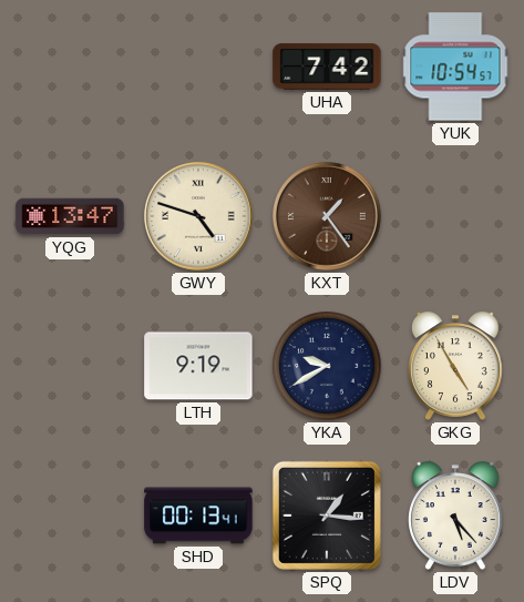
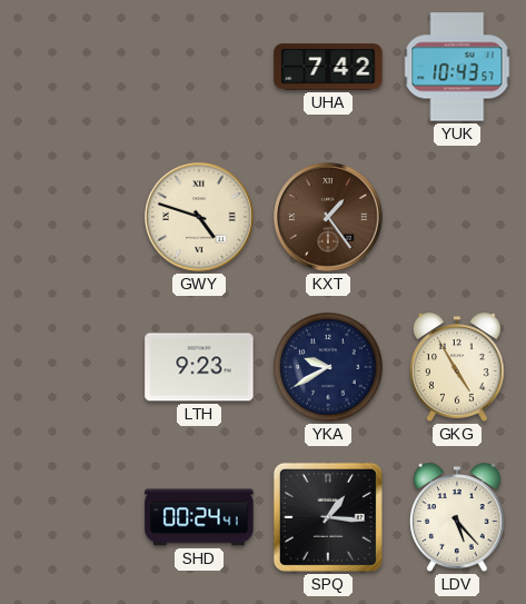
YUK: 10:54 -> 10:43 (457, 67)
YQG: 13:47 -> none (70, 216)
LTH: 9:19 -> 9:23 (199, 367)
SHD: 00:13 -> 00:24 (199, 517)
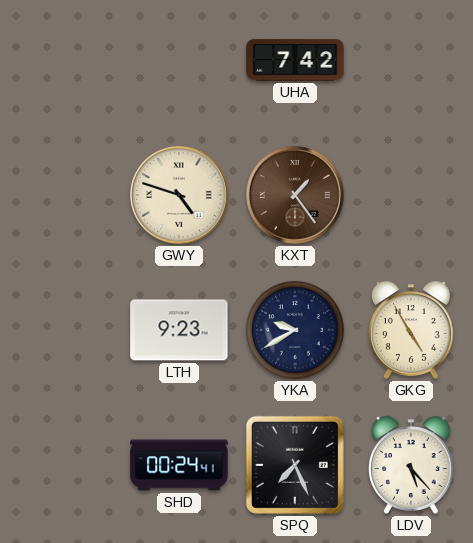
YUK: 10:43 -> none (457, 67)
SPQ: 1:16 -> 7:26 (295, 465)
